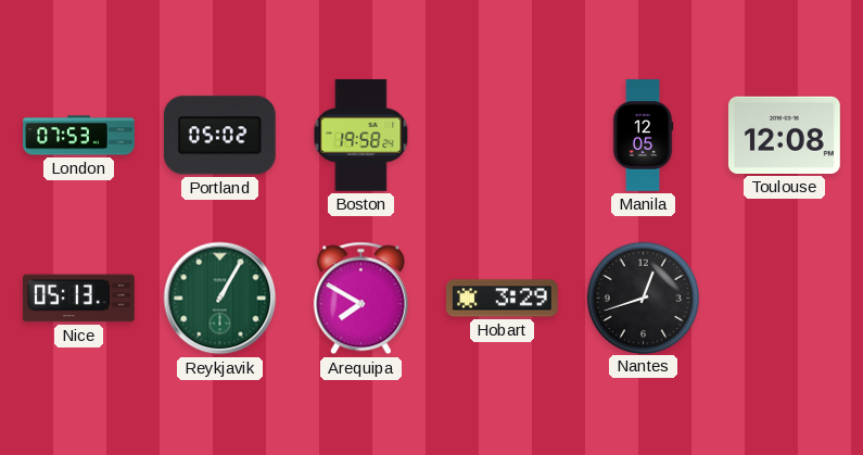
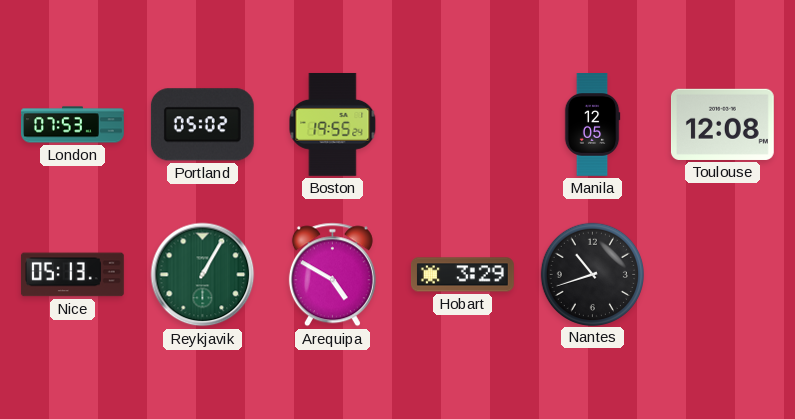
Boston: 19:58 -> 19:55 (333, 124)
Arequipa: 7:50 -> 4:50 (332, 275)
Nantes: 12:42 -> 10:42 (592, 274)
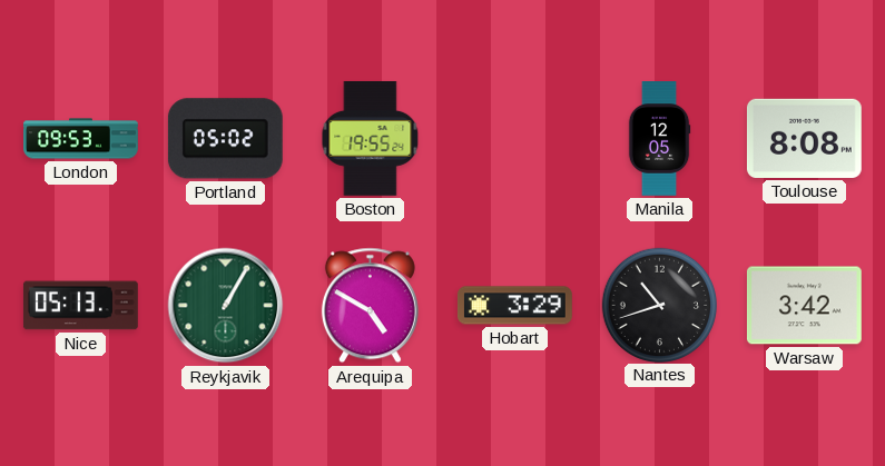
London: 07:53 -> 09:53 (81, 139)
Toulouse: 12:08 -> 8:08 (804, 138)
Warsaw: none -> 3:42 (804, 306)
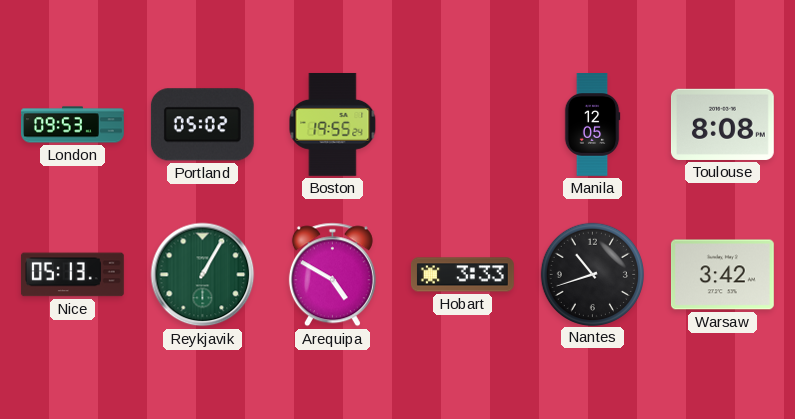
Hobart: 3:29 -> 3:33 (462, 275)
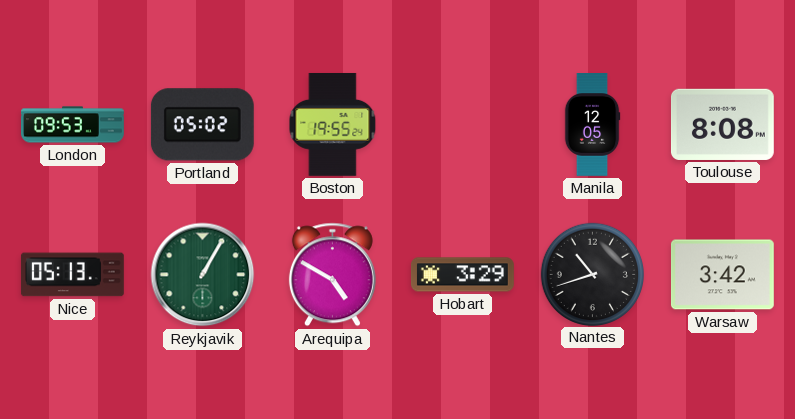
Hobart: 3:33 -> 3:29 (462, 275)
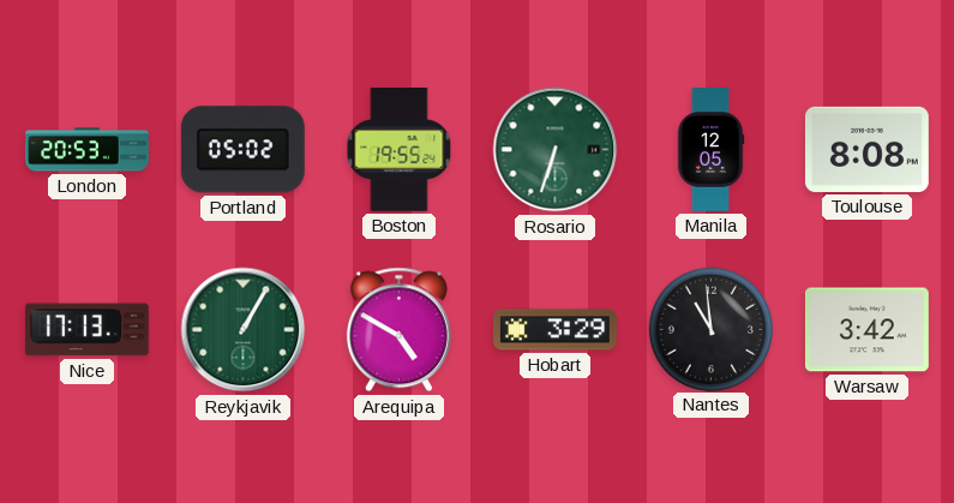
London: 09:53 -> 20:53 (88, 150)
Rosario: none -> 6:33 (556, 150)
Nice: 05:13 -> 17:13 (86, 330)
Nantes: 10:42 -> 10:59 (710, 329)
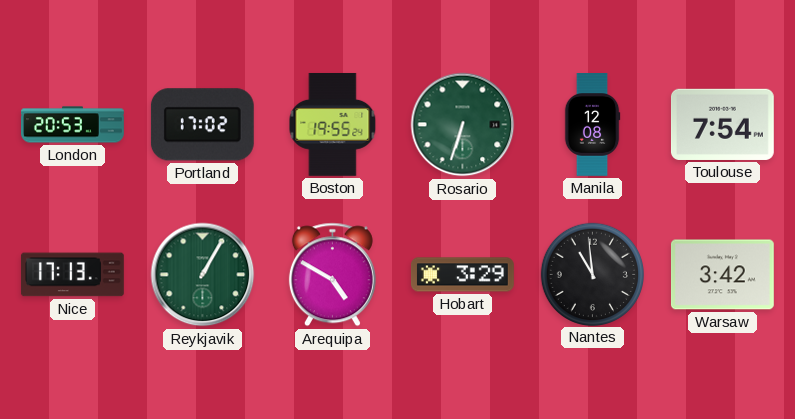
Portland: 05:02 -> 17:02 (202, 125)
Manila: 12:05 -> 12:08 (592, 125)
Toulouse: 8:08 -> 7:54 (722, 124)
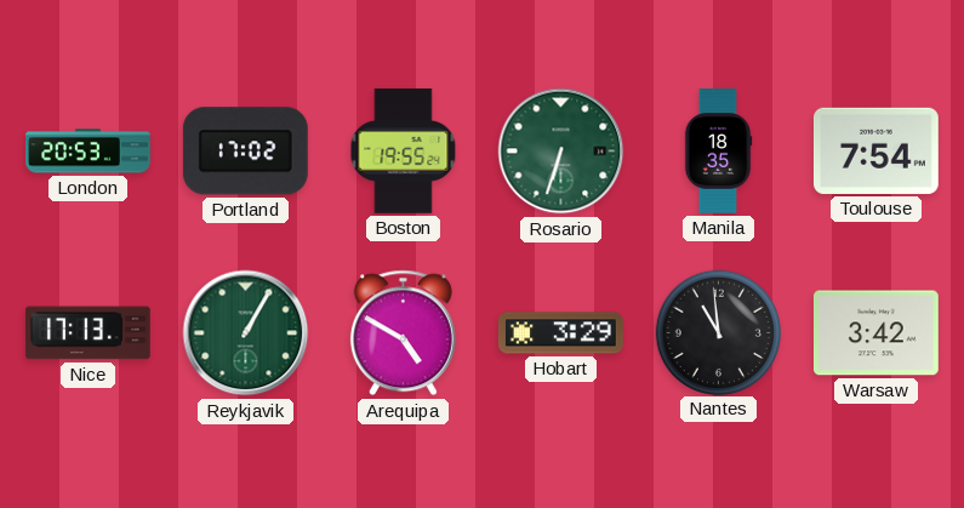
Manila: 12:08 -> 18:35 (718, 152)
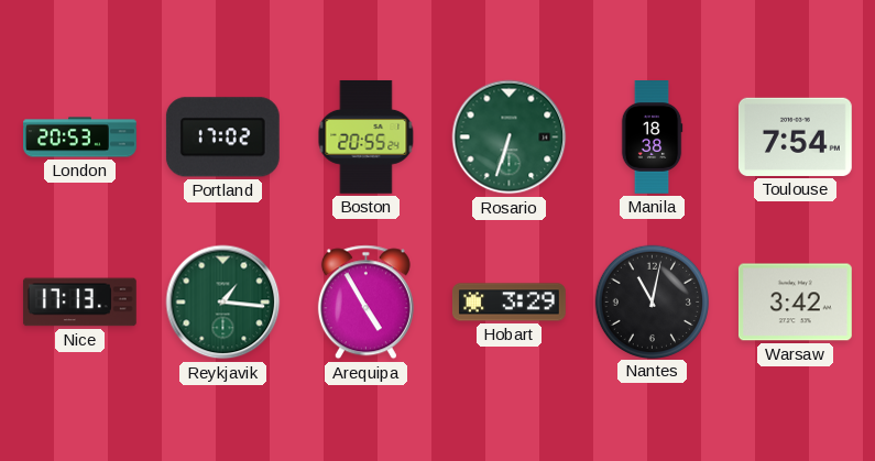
Boston: 19:55 -> 20:55 (367, 136)
Manila: 18:35 -> 18:38 (652, 138)
Reykjavik: 1:05 -> 1:16 (223, 303)
Arequipa: 4:50 -> 4:55 (365, 303)
Nantes: 10:59 -> 11:02 (652, 301)
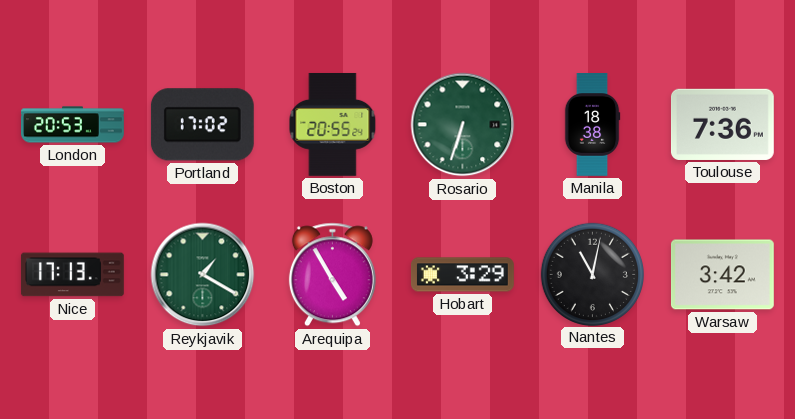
Toulouse: 7:54 -> 7:36 (722, 124)
Reykjavik: 1:16 -> 1:20 (203, 275)
